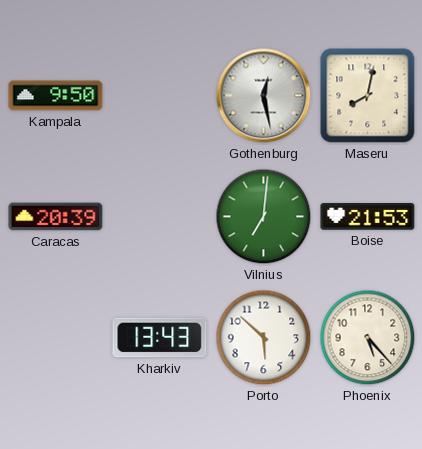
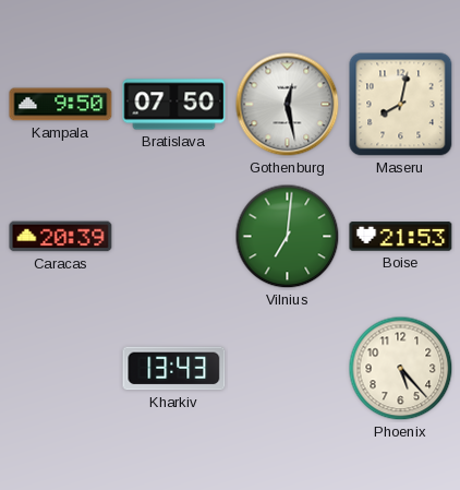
Bratislava: none -> 07:50 (174, 105)
Porto: 5:52 -> none (264, 338)
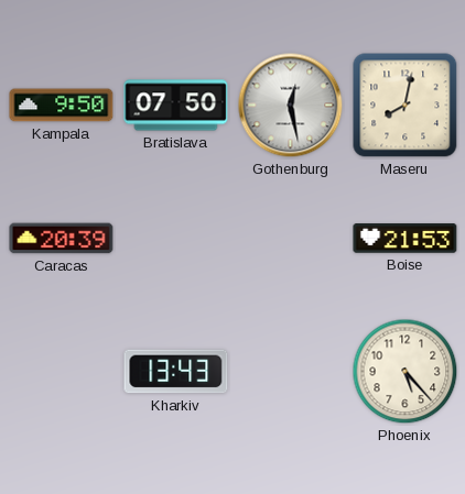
Vilnius: 7:01 -> none (288, 237)
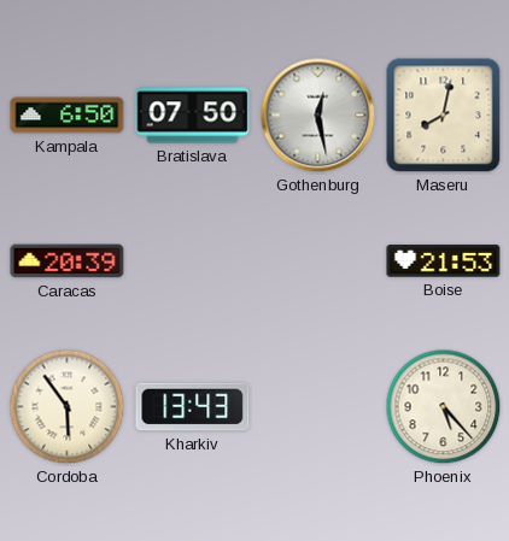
Kampala: 9:50 -> 6:50 (68, 116)
Cordoba: none -> 5:54 (68, 407)
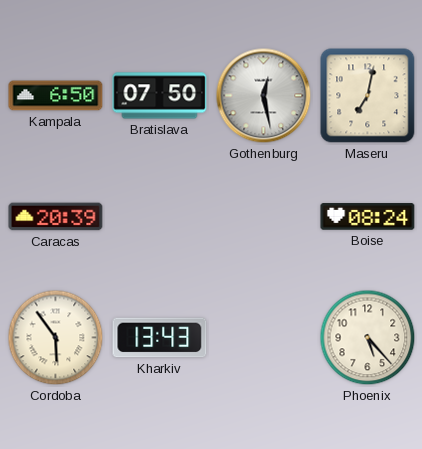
Maseru: 8:02 -> 7:02 (368, 96)
Boise: 21:53 -> 08:24 (368, 217)
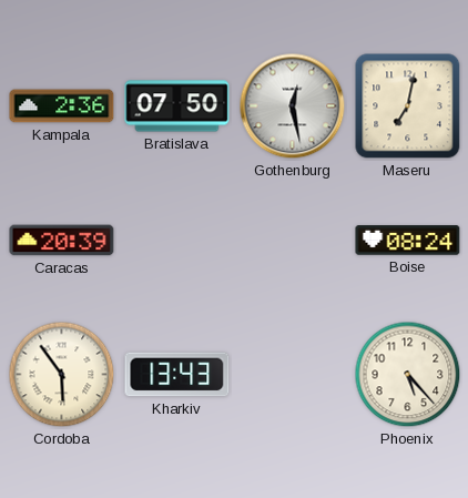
Kampala: 6:50 -> 2:36 (62, 106)
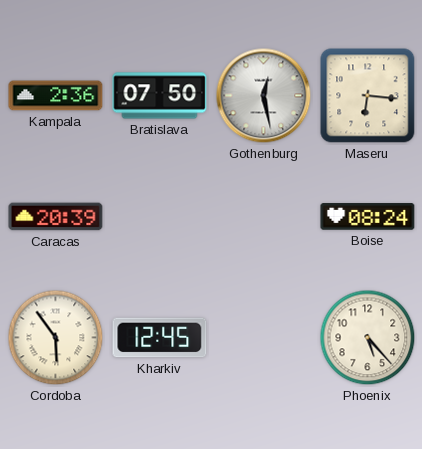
Maseru: 7:02 -> 6:16 (368, 96)
Kharkiv: 13:43 -> 12:45 (160, 338)
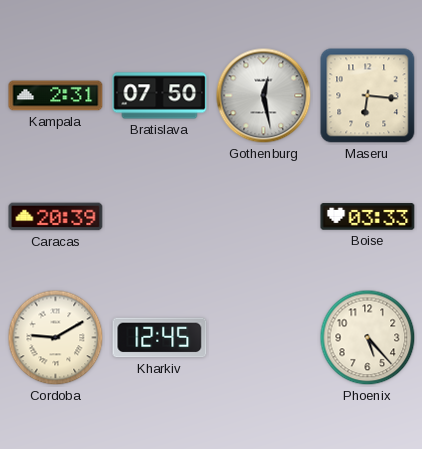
Kampala: 2:36 -> 2:31 (56, 96)
Boise: 08:24 -> 03:33 (368, 217)
Cordoba: 5:54 -> 9:10 (56, 338)
